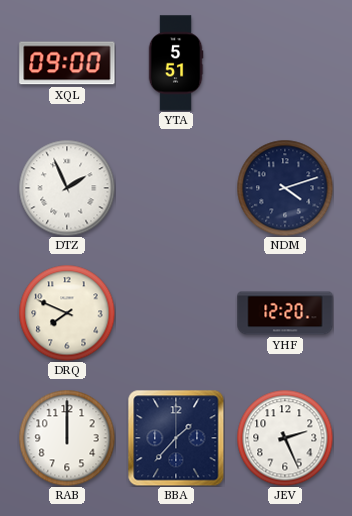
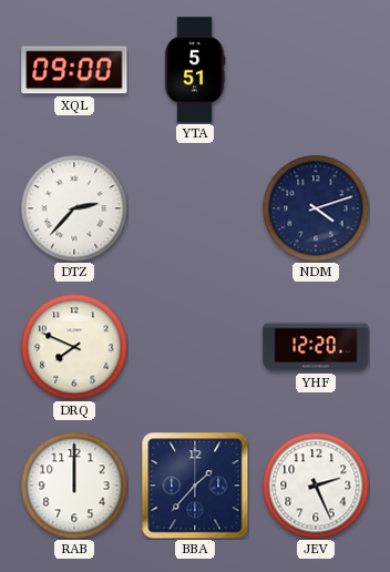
DTZ: 1:56 -> 2:37 (74, 208)
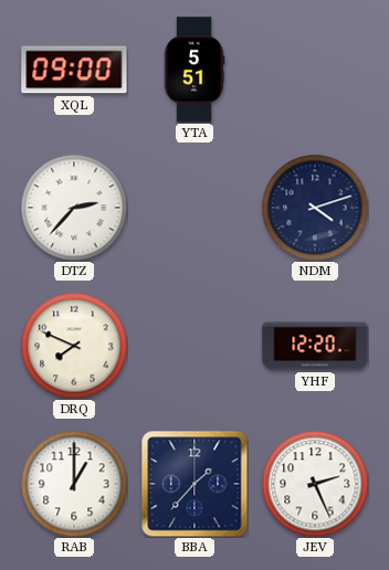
RAB: 12:00 -> 1:00 (74, 484)
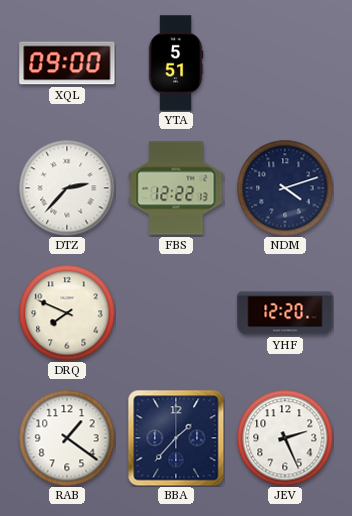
FBS: none -> 12:22 (176, 188)
RAB: 1:00 -> 1:21 (67, 438)
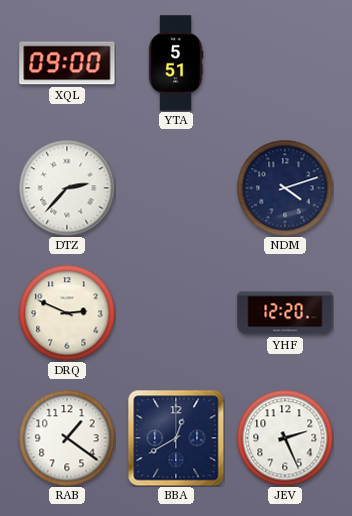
FBS: 12:22 -> none (176, 188)
DRQ: 7:49 -> 2:49 (67, 313)
BBA: 1:37 -> 12:40 (176, 438)
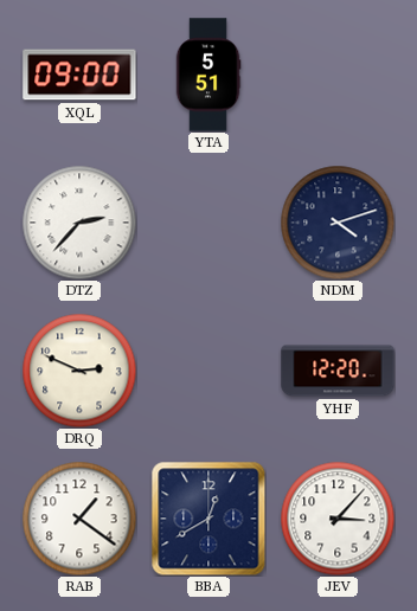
JEV: 2:26 -> 3:07 (338, 519)
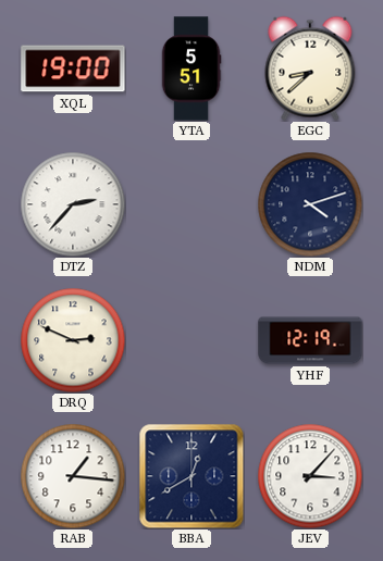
XQL: 09:00 -> 19:00 (73, 68)
EGC: none -> 8:38 (310, 68)
YHF: 12:20 -> 12:19 (310, 340)
RAB: 1:21 -> 1:16 (73, 476)
